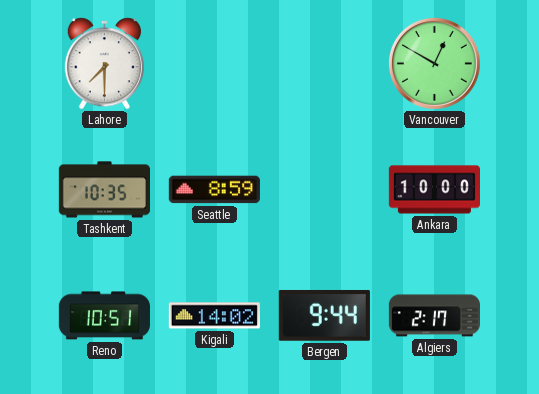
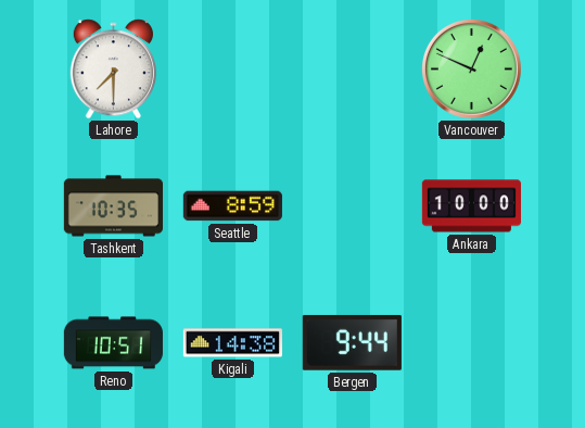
Vancouver: 12:50 -> 12:49 (471, 68)
Kigali: 14:02 -> 14:38 (232, 343)
Algiers: 2:17 -> none (434, 316)
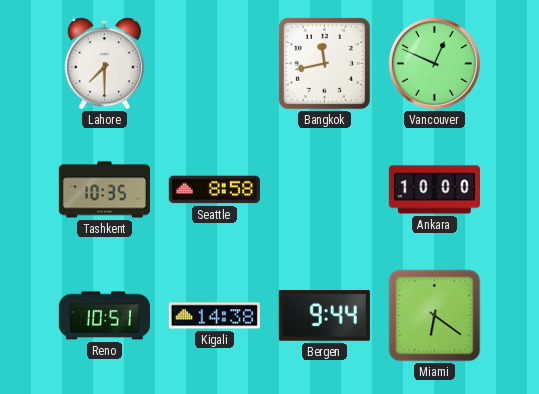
Bangkok: none -> 11:43 (324, 63)
Seattle: 8:59 -> 8:58 (214, 190)
Miami: none -> 6:21 (435, 316)
